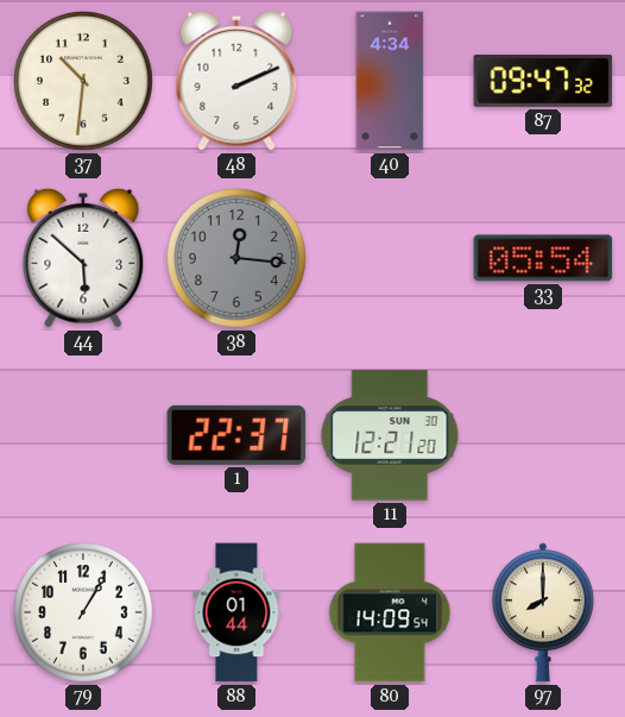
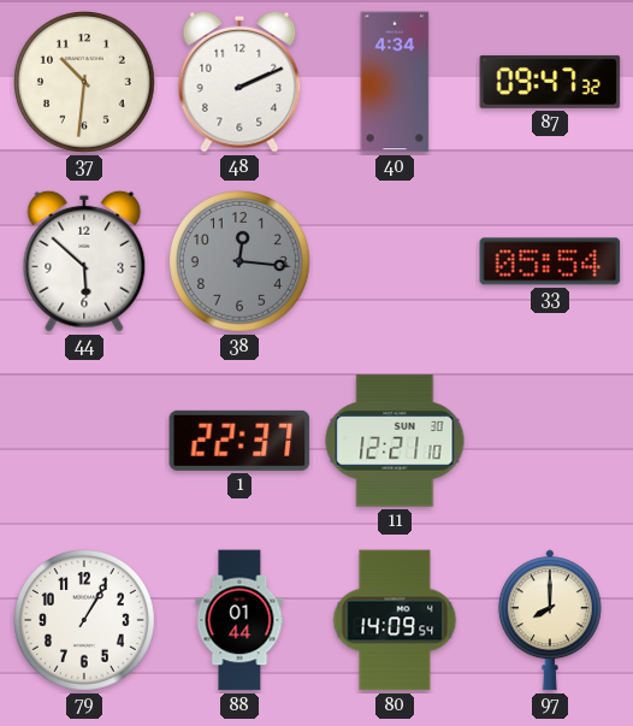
11: 12:21:20 -> 12:21:10 (395, 441)
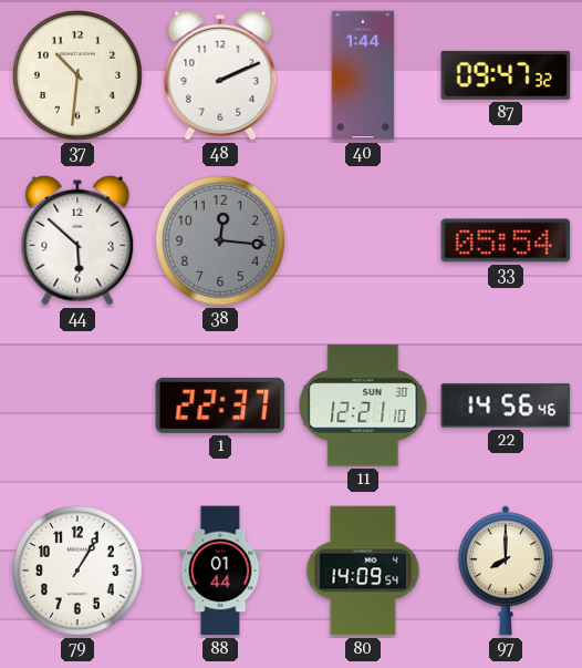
40: 4:34 -> 1:44 (363, 75)
22: none -> 14:56 (506, 405)
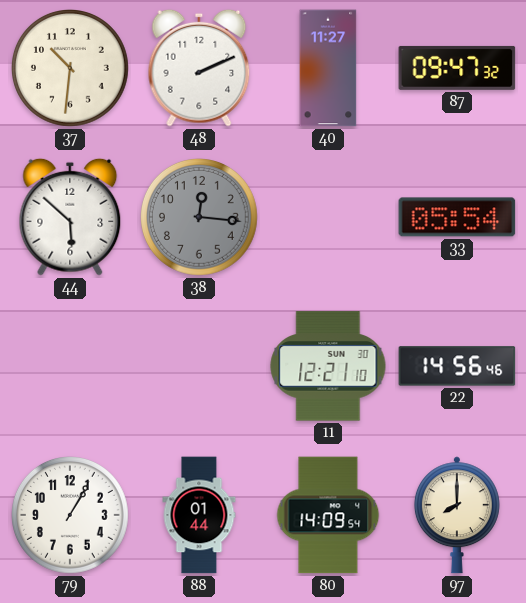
40: 1:44 -> 11:27 (328, 68)
1: 22:37 -> none (220, 405)
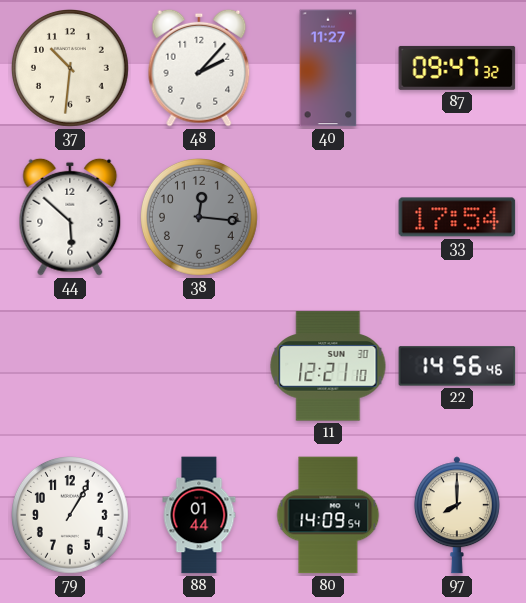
48: 2:11 -> 2:07 (199, 68)
33: 05:54 -> 17:54 (457, 217)
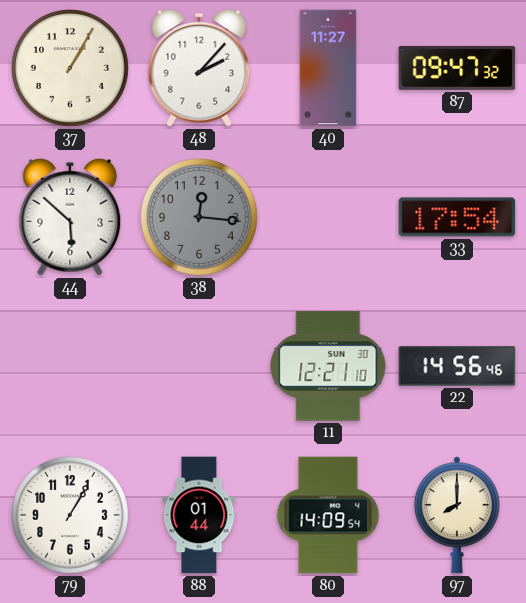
37: 10:31 -> 1:05 (71, 69)
